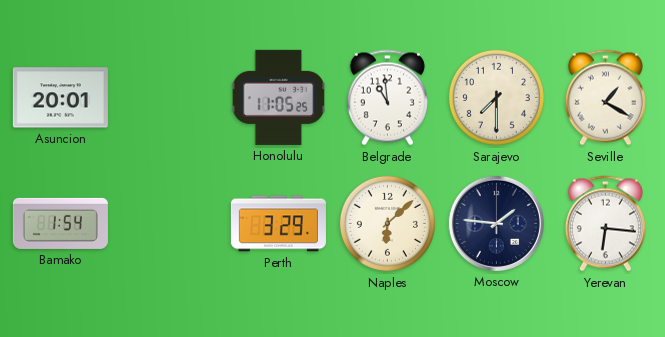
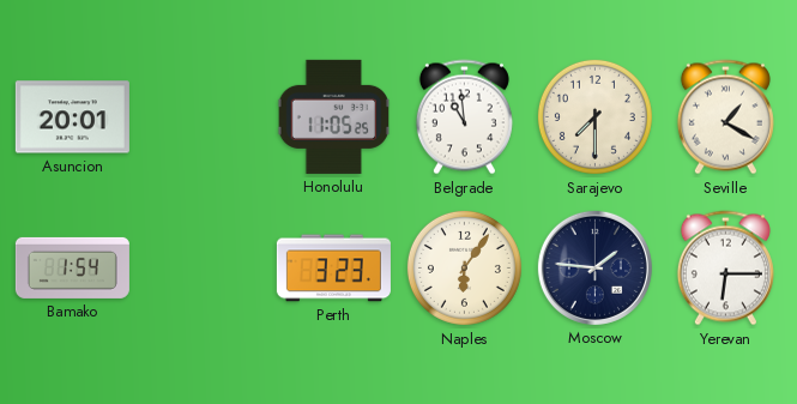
Perth: 3:29 -> 3:23 (333, 269)
Naples: 6:08 -> 6:06 (464, 267)
Yerevan: 6:16 -> 6:15 (725, 269)
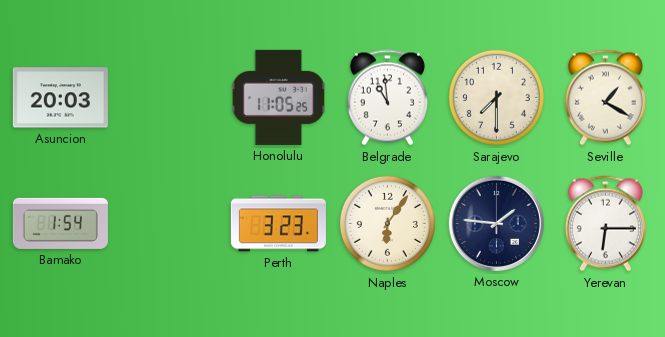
Asuncion: 20:01 -> 20:03 (60, 98)
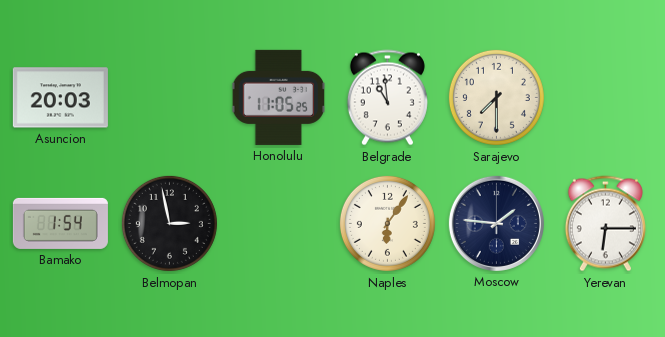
Seville: 1:20 -> none (605, 98)
Belmopan: none -> 2:58 (169, 223)
Perth: 3:23 -> none (278, 224)
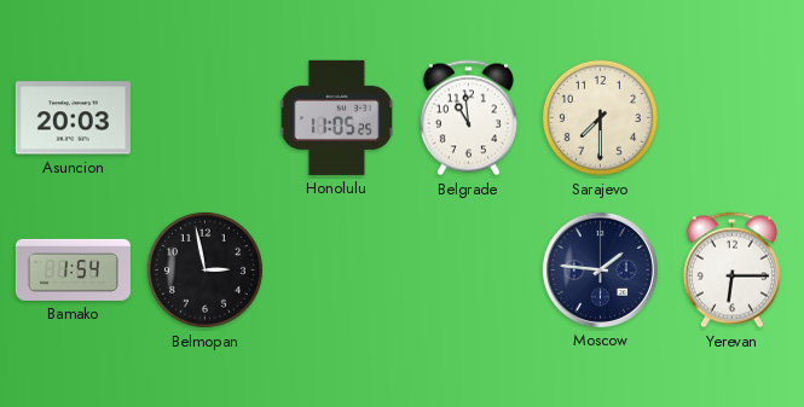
Naples: 6:06 -> none (387, 223)
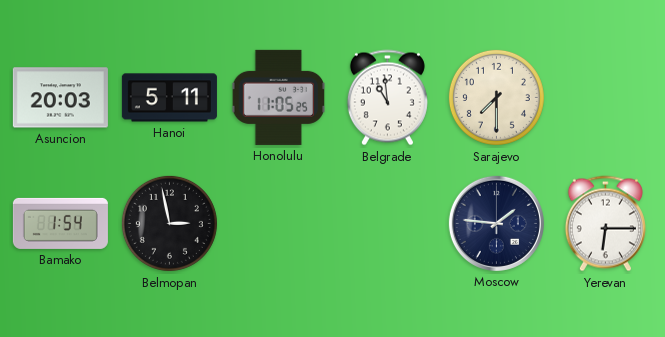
Hanoi: none -> 5:11 (169, 98)
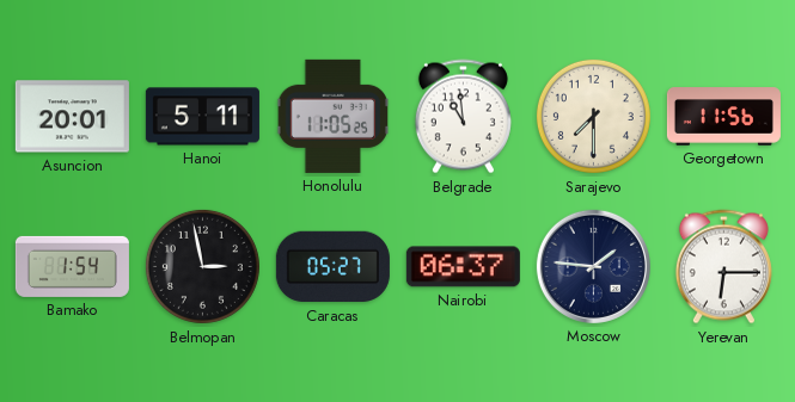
Asuncion: 20:03 -> 20:01 (72, 117)
Georgetown: none -> 11:56 (723, 117)
Caracas: none -> 05:27 (332, 267)
Nairobi: none -> 06:37 (463, 267)
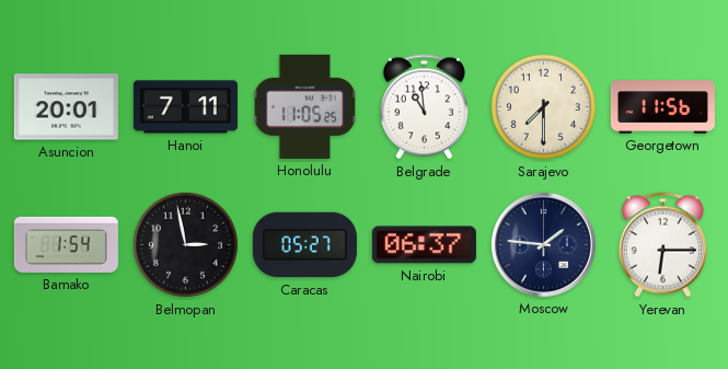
Hanoi: 5:11 -> 7:11 (185, 107)
